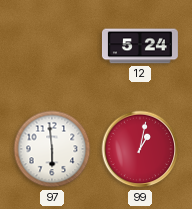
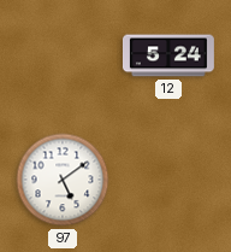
97: 5:59 -> 5:09 (63, 180)
99: 1:02 -> none (140, 149)
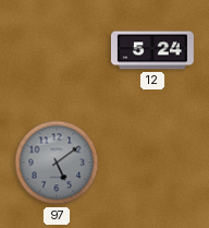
97 dial: white -> grey (57, 163)
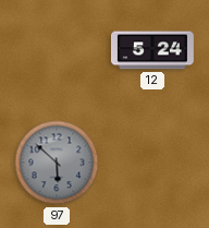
97: 5:09 -> 5:52 (57, 163)
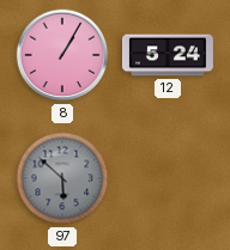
8: none -> 1:05 (62, 55)
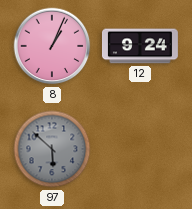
8: 1:05 -> 1:04 (52, 46)
12: 5:24 -> 9:24 (140, 46)
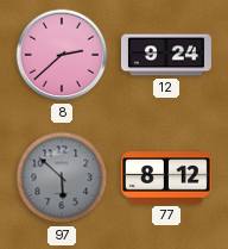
8: 1:04 -> 2:38 (62, 55)
77: none -> 8:12 (166, 178)
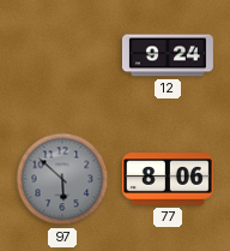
8: 2:38 -> none (62, 55)
77: 8:12 -> 8:06 (168, 179)
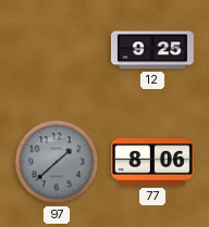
12: 9:24 -> 9:25 (152, 50)
97: 5:52 -> 1:38 (57, 162)
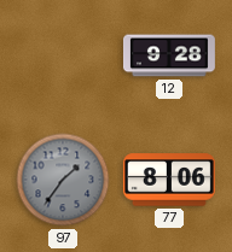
12: 9:25 -> 9:28 (169, 55)
97: 1:38 -> 1:36 (63, 180)
